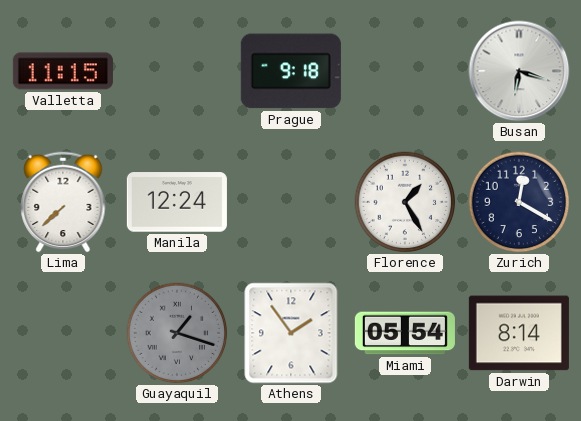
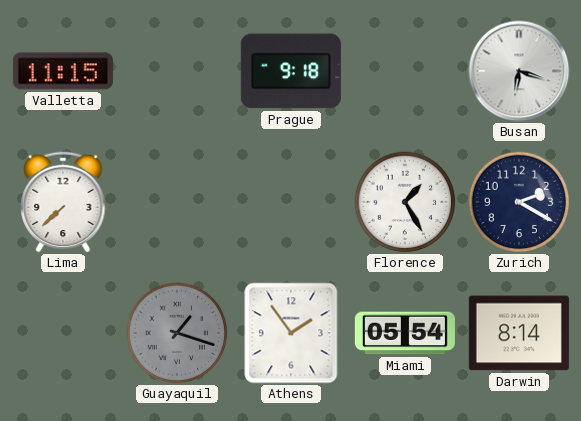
Manila: 12:24 -> none (177, 202)
Zurich: 12:20 -> 2:20 (519, 202)
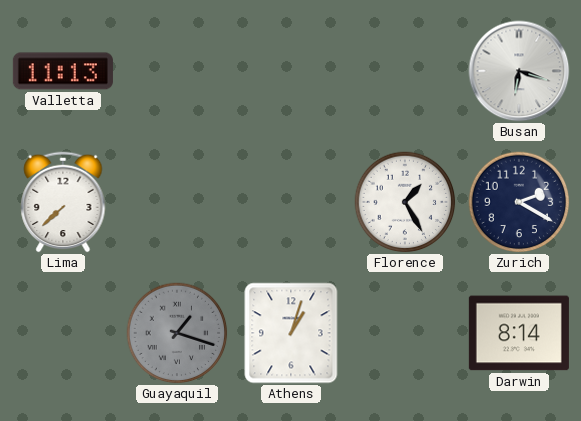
Valletta: 11:15 -> 11:13 (63, 71)
Prague: 9:18 -> none (291, 71)
Athens: 1:54 -> 1:03 (291, 333)
Miami: 05:54 -> none (405, 333)
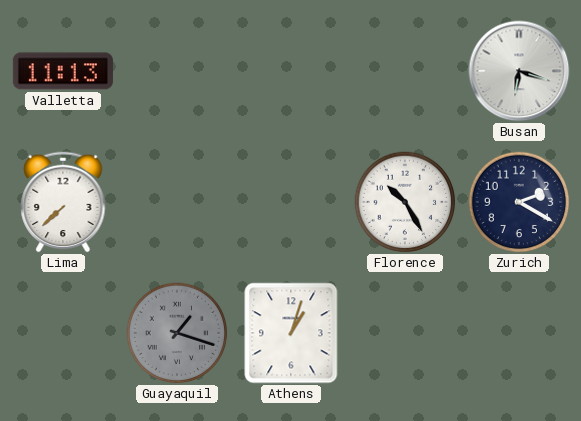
Florence: 1:25 -> 10:25 (405, 202)
Darwin: 8:14 -> none (519, 333)
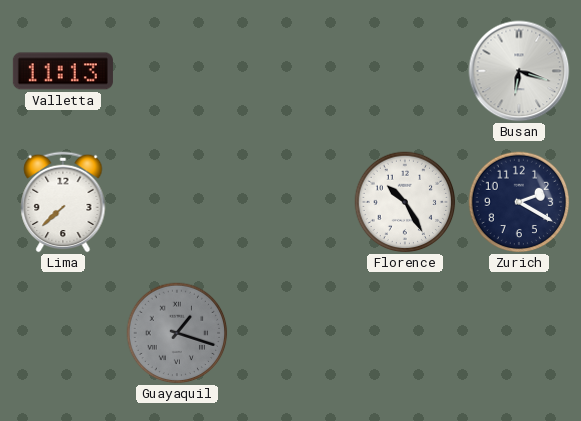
Athens: 1:03 -> none (291, 333)
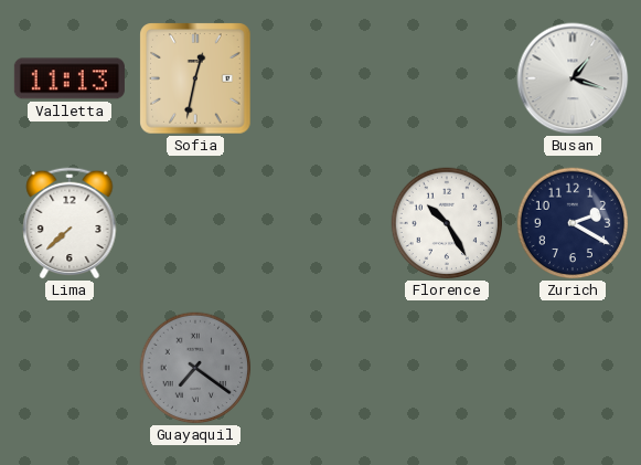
Sofia: none -> 12:32 (195, 78)
Busan: 6:18 -> 1:18 (573, 78)
Guayaquil: 1:18 -> 7:21 (195, 368)
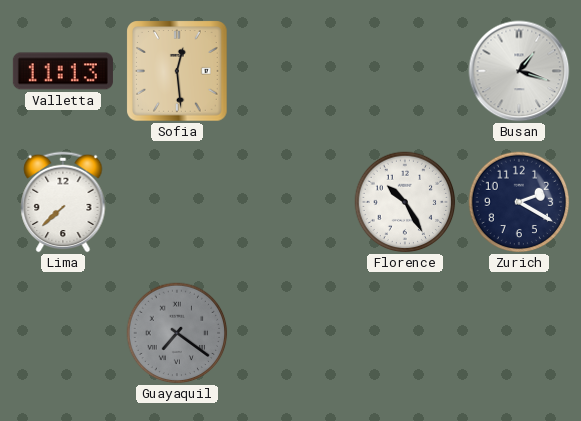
Sofia: 12:32 -> 12:29 (177, 71)
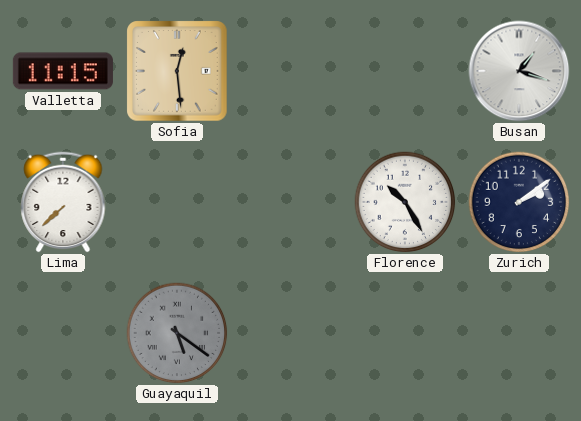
Valletta: 11:13 -> 11:15 (63, 71)
Zurich: 2:20 -> 2:09 (519, 202)
Guayaquil: 7:21 -> 5:21 (177, 333)
